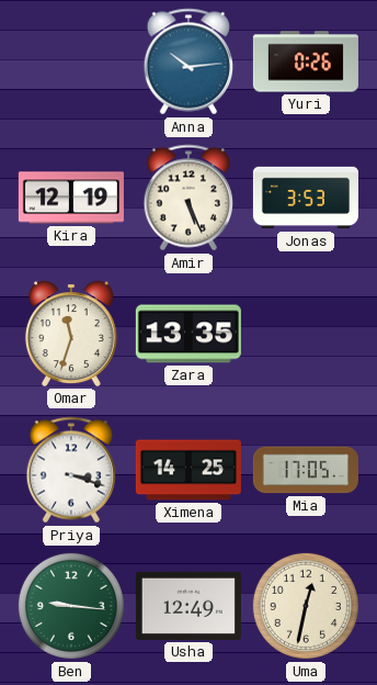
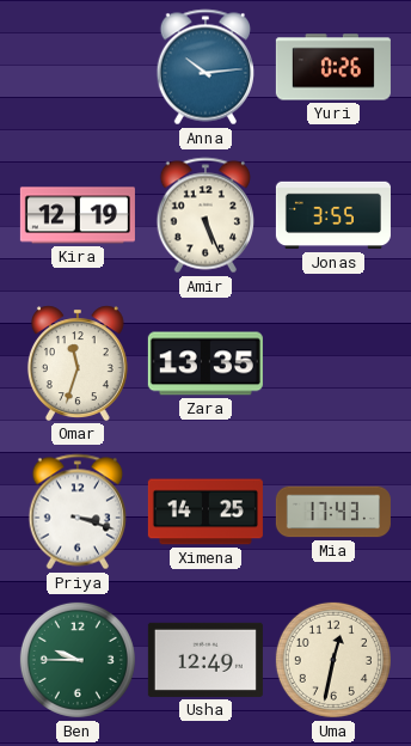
Jonas: 3:53 -> 3:55 (333, 215)
Mia: 17:05 -> 17:43 (333, 512)
Ben: 9:16 -> 9:45 (78, 660)
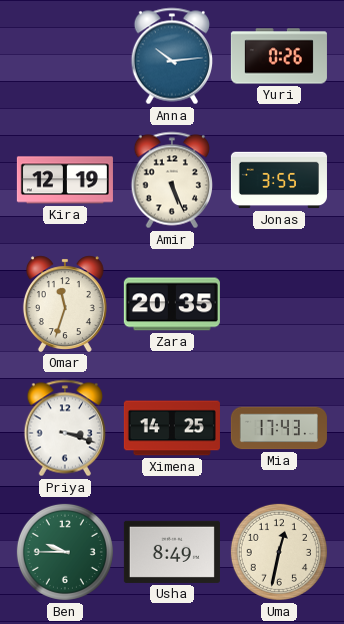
Zara: 13:35 -> 20:35 (172, 304)
Usha: 12:49 -> 8:49 (172, 552)
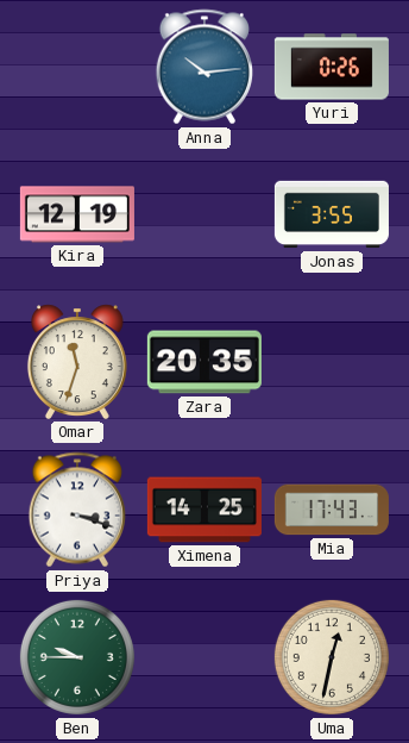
Amir: 5:26 -> none (171, 180)
Usha: 8:49 -> none (172, 552)
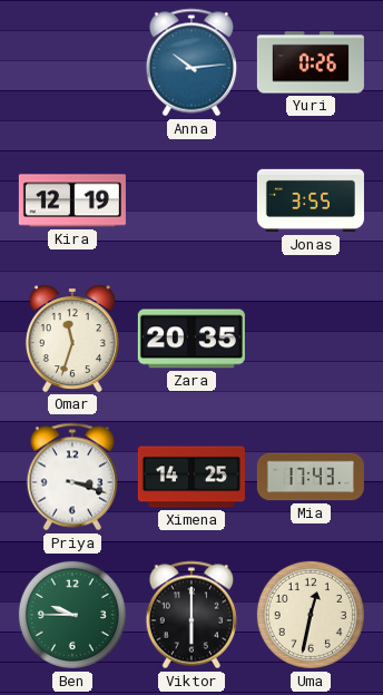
Viktor: none -> 6:00 (190, 615)
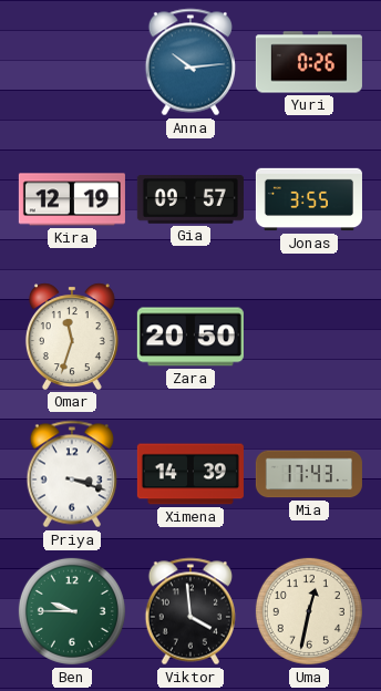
Gia: none -> 09:57 (190, 199)
Zara: 20:35 -> 20:50 (190, 337)
Ximena: 14:25 -> 14:39 (190, 474)
Viktor: 6:00 -> 3:59 (189, 611)
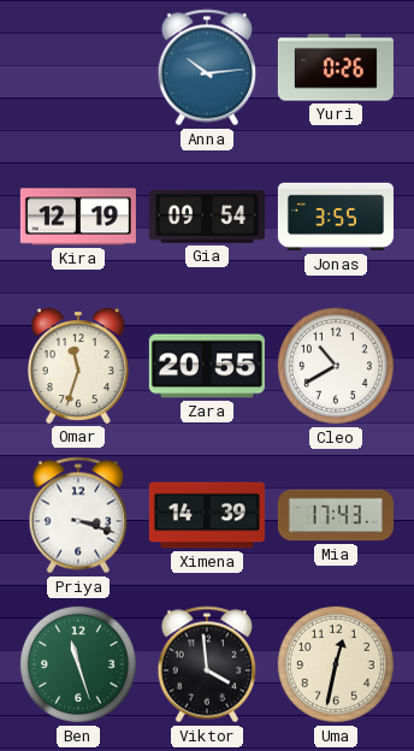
Gia: 09:57 -> 09:54 (207, 217)
Zara: 20:50 -> 20:55 (207, 366)
Cleo: none -> 10:40 (336, 366)
Ben: 9:45 -> 11:27 (78, 664)
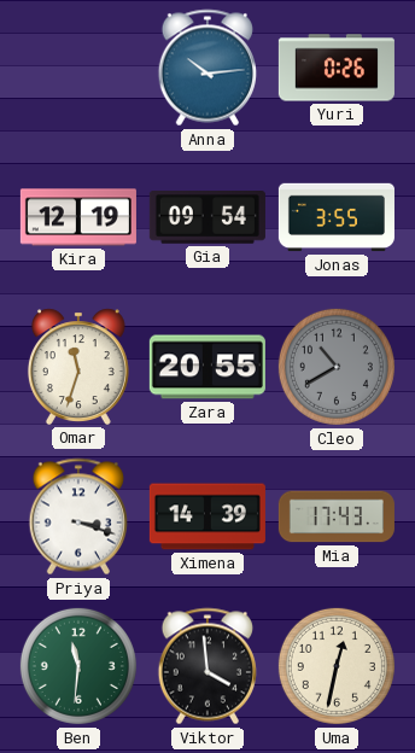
Cleo dial: white -> grey (337, 367)
Ben: 11:27 -> 11:31 (78, 666)
